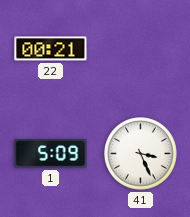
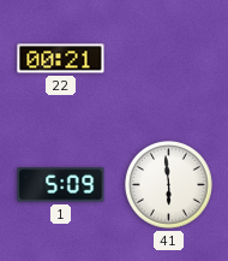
41: 3:26 -> 5:59 (169, 185)
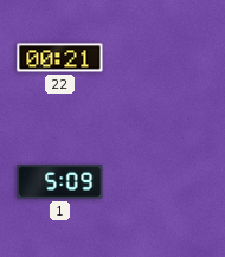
41: 5:59 -> none (169, 185)
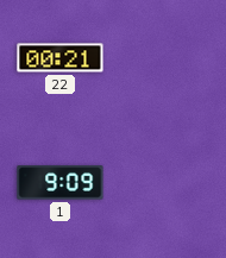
1: 5:09 -> 9:09 (61, 183)
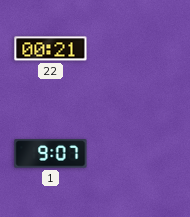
1: 9:09 -> 9:07 (51, 154)
